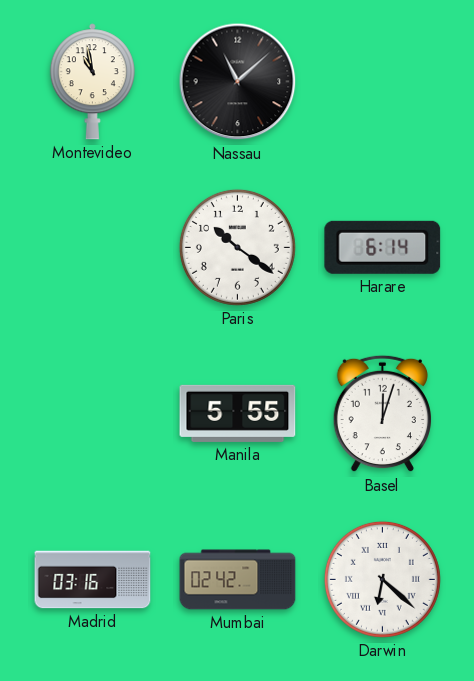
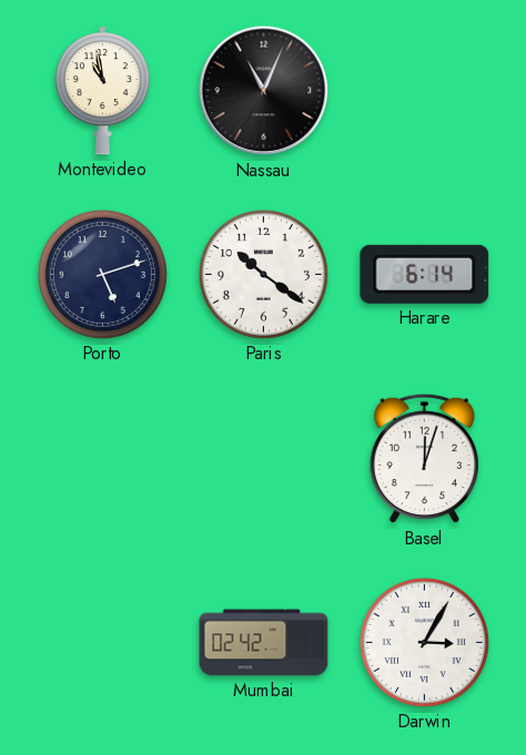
Nassau: 11:08 -> 11:04 (264, 91)
Porto: none -> 5:12 (102, 274)
Manila: 5:55 -> none (238, 413)
Madrid: 03:16 -> none (93, 580)
Darwin: 6:22 -> 3:05 (424, 642)
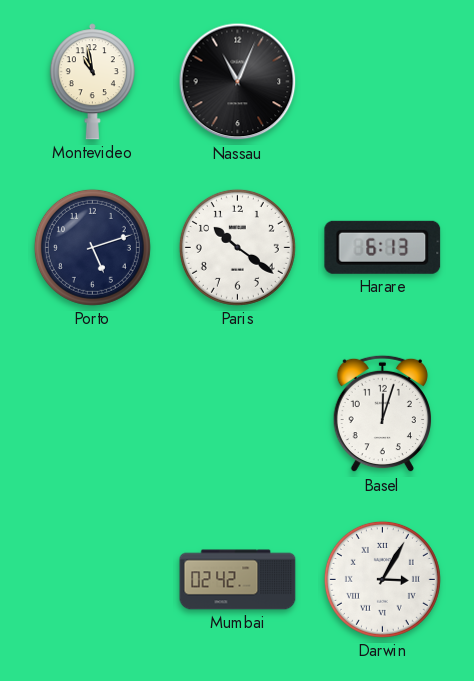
Harare: 6:14 -> 6:13 (383, 247)
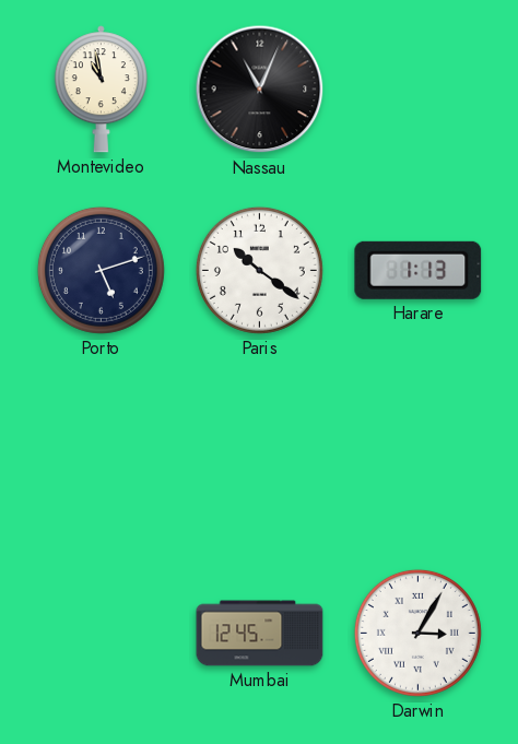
Harare: 6:13 -> 1:13 (419, 270)
Basel: 12:03 -> none (382, 414)
Mumbai: 02:42 -> 12:45 (260, 634)
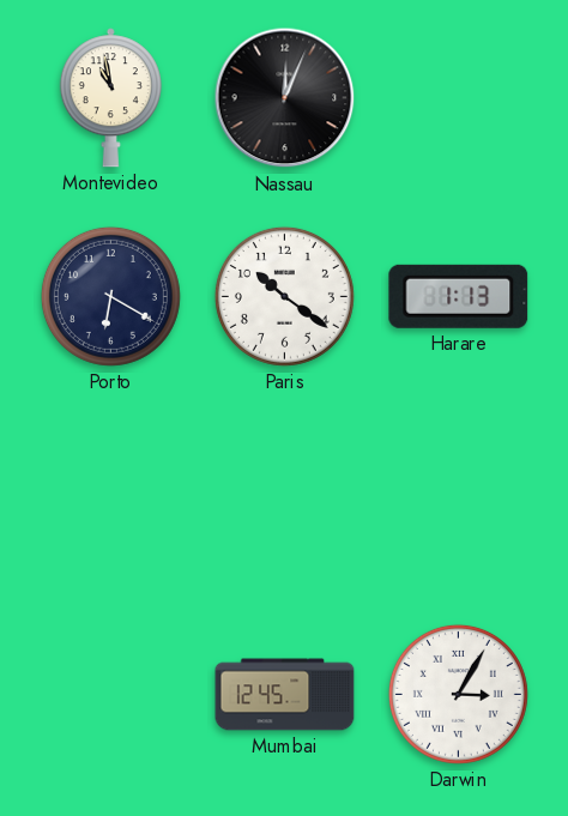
Nassau: 11:04 -> 12:04 (285, 98)
Porto: 5:12 -> 6:20 (110, 296)
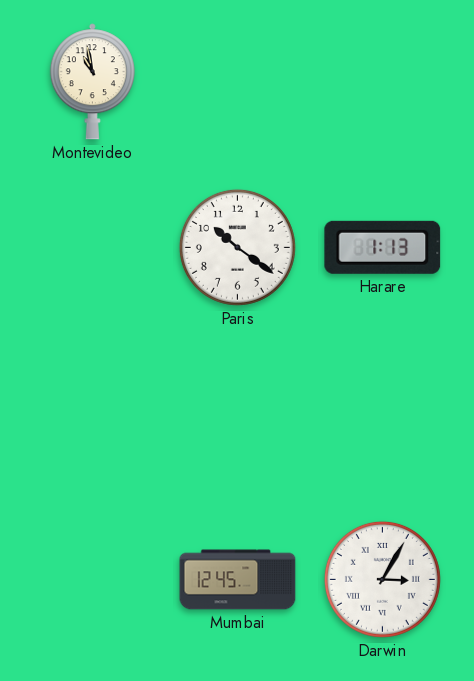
Nassau: 12:04 -> none (285, 98)
Porto: 6:20 -> none (110, 296)
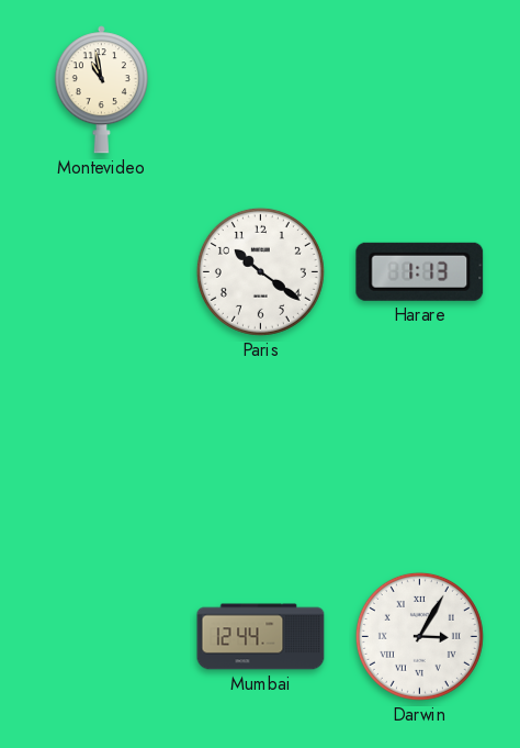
Mumbai: 12:45 -> 12:44 (261, 637)
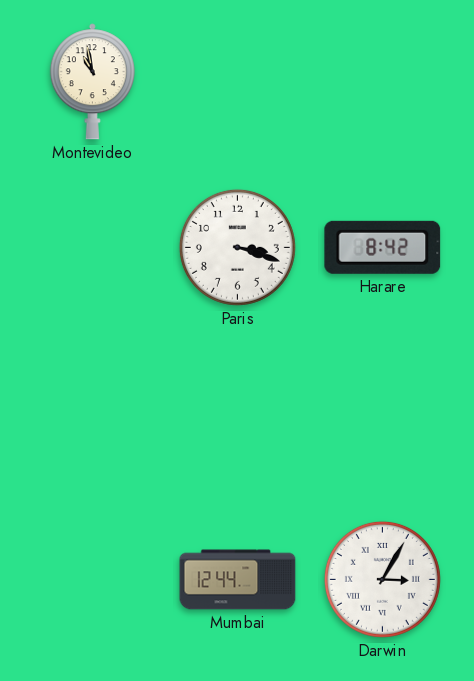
Paris: 10:21 -> 3:18 (237, 247)
Harare: 1:13 -> 8:42 (383, 247)
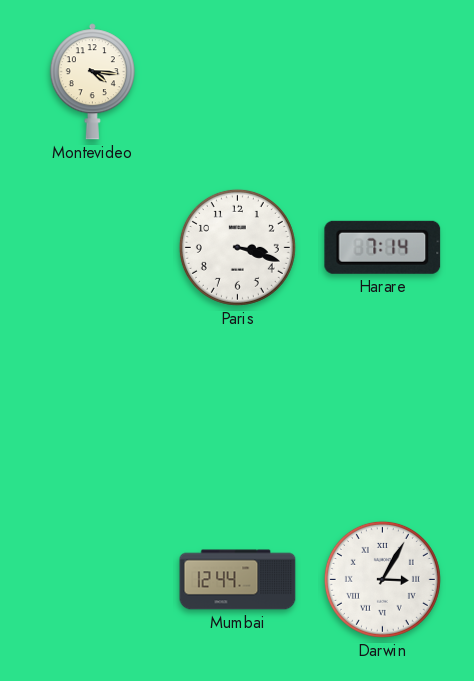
Montevideo: 10:58 -> 4:16 (92, 82)
Harare: 8:42 -> 7:14 (383, 247)
